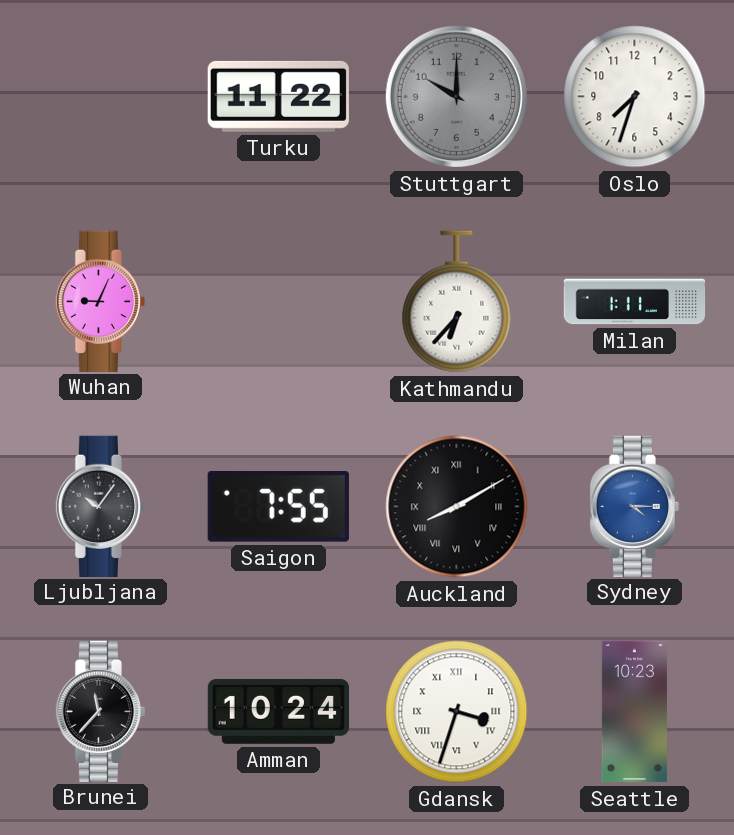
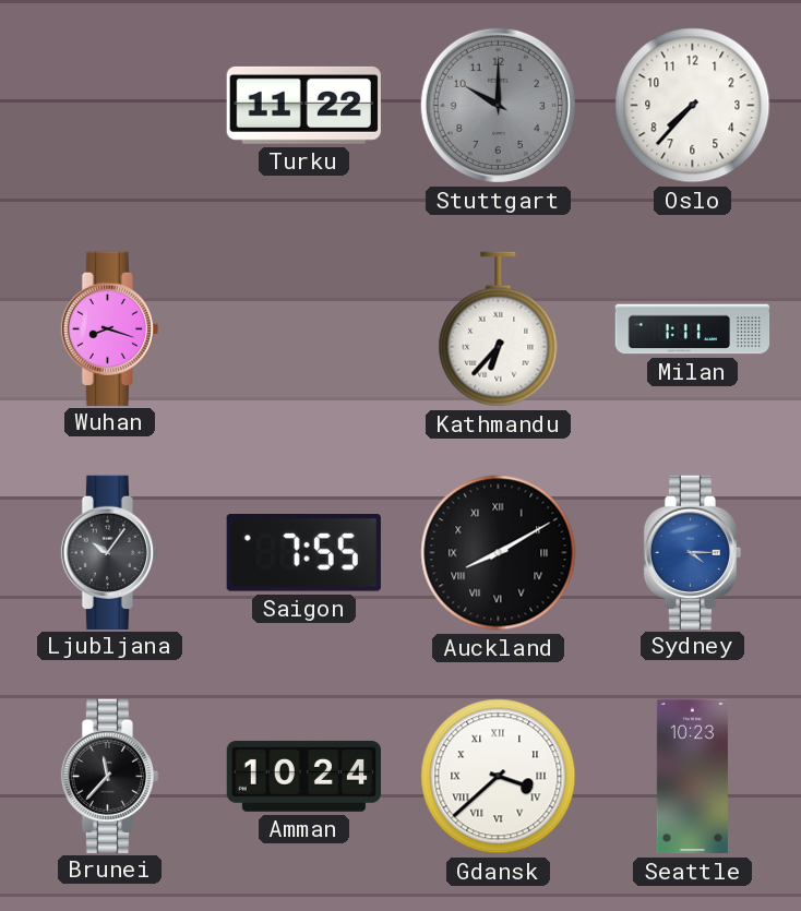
Oslo: 7:33 -> 7:37 (693, 106)
Wuhan: 9:04 -> 8:18 (110, 328)
Gdansk: 3:33 -> 3:38 (499, 777)
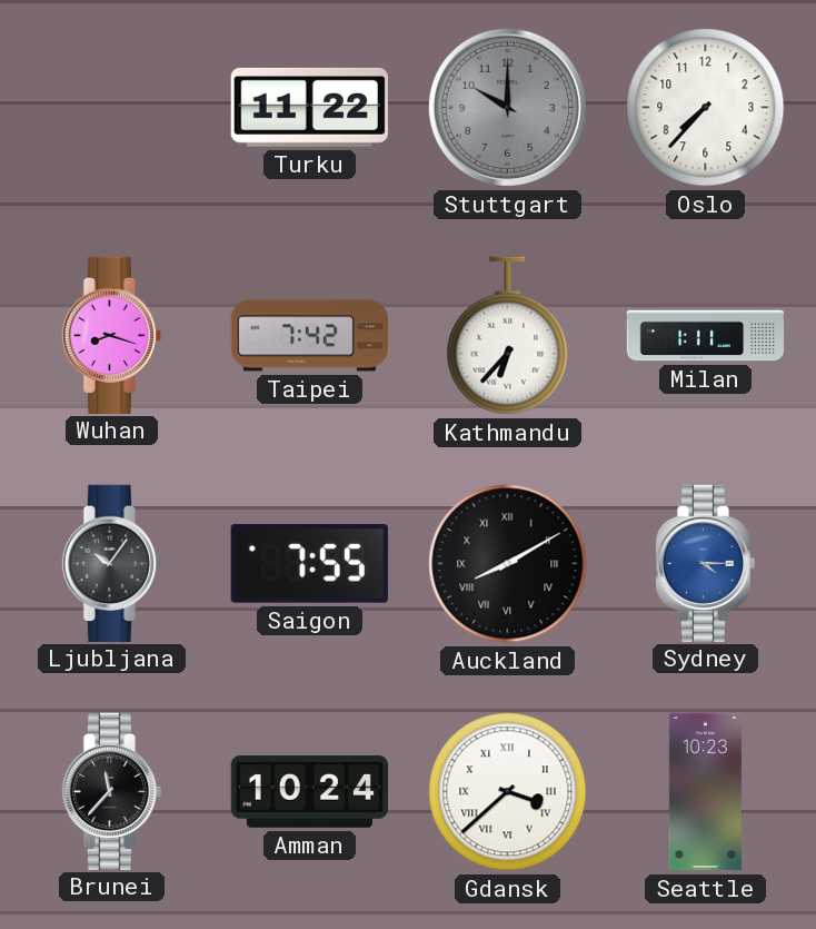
Taipei: none -> 7:42 (309, 336)
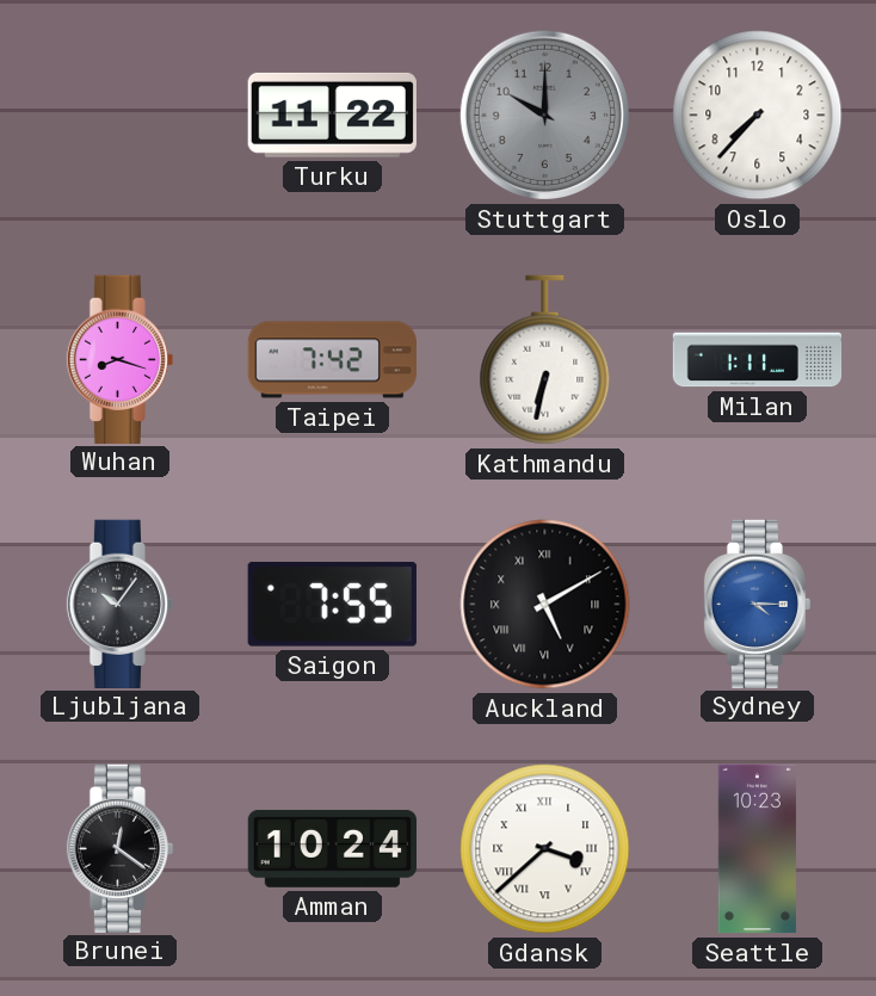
Kathmandu: 6:37 -> 6:32 (545, 360)
Auckland: 8:10 -> 5:10 (545, 605)
Brunei: 11:37 -> 12:21 (121, 848)
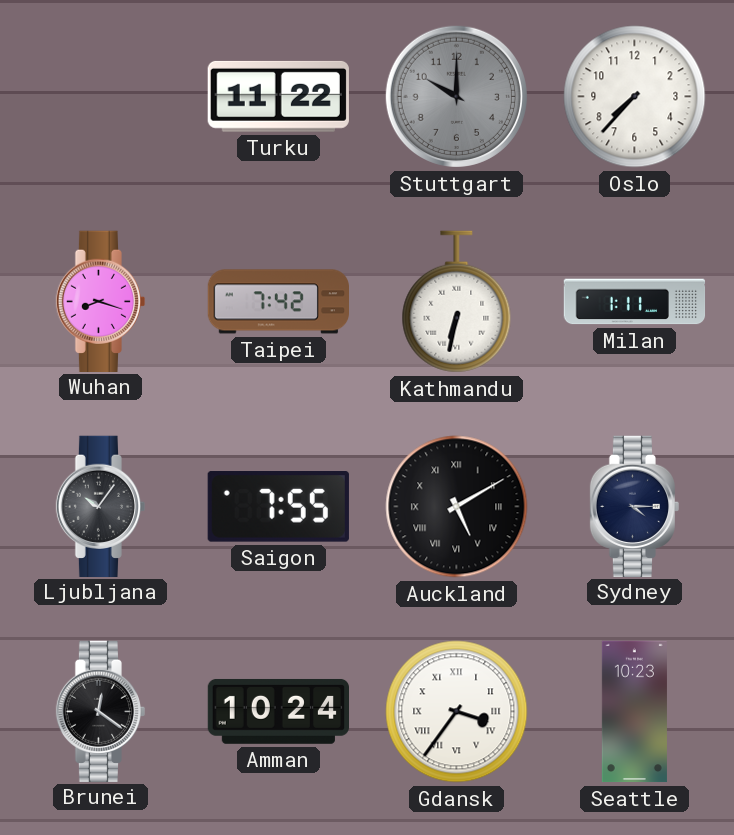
Sydney dial: blue -> navy (635, 506)
Gdansk: 3:38 -> 3:36 (457, 712)
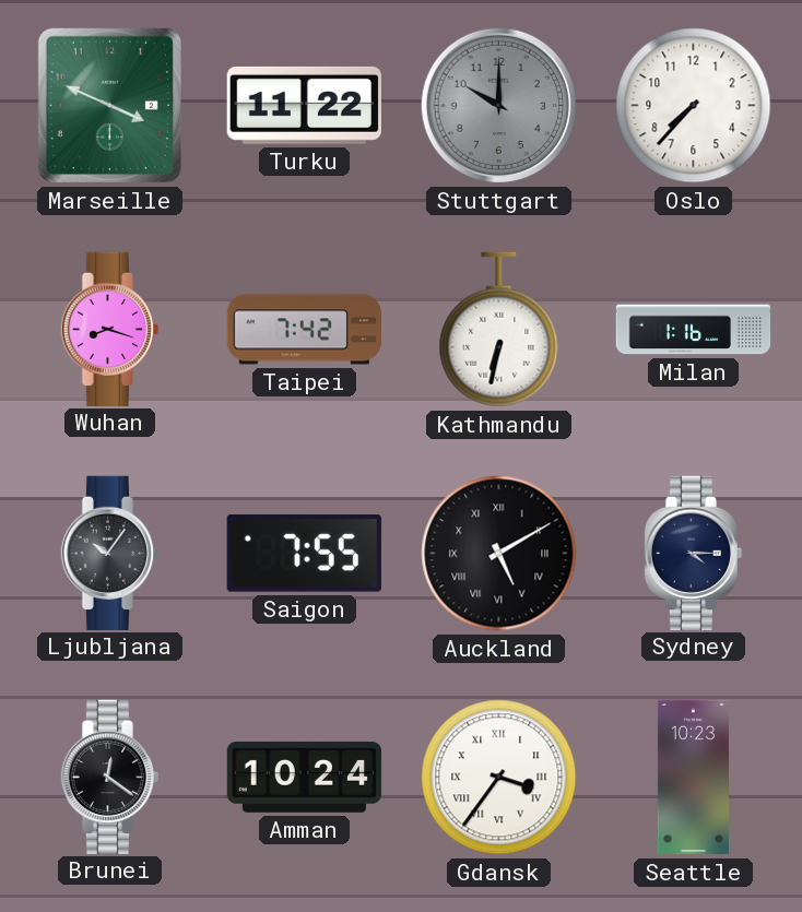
Marseille: none -> 3:49 (109, 105)
Milan: 1:11 -> 1:16 (694, 330)
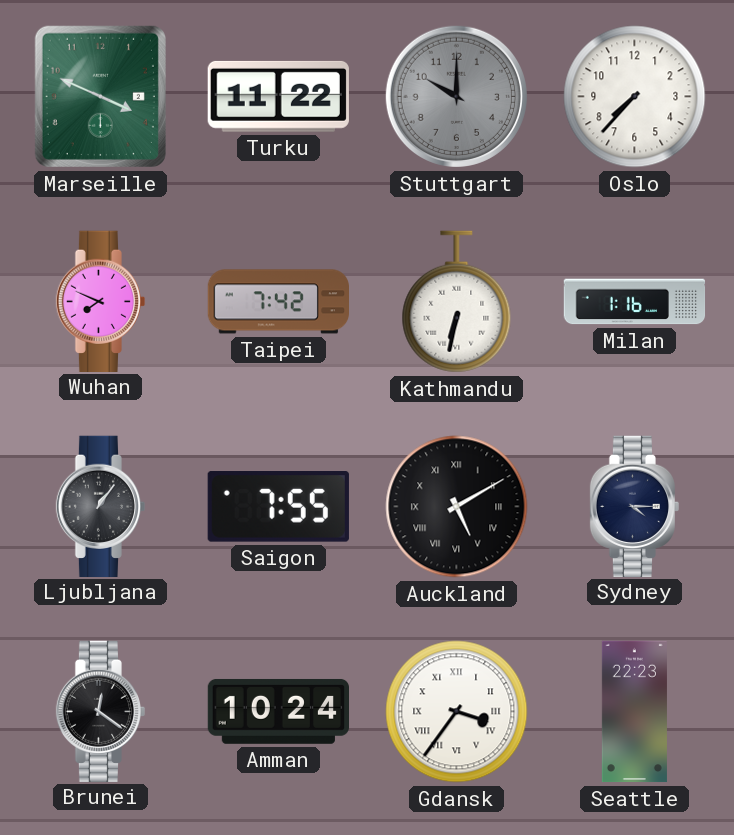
Wuhan: 8:18 -> 7:49 (101, 301)
Ljubljana: 10:06 -> 1:06 (101, 506)
Seattle: 10:23 -> 22:23 (634, 712)
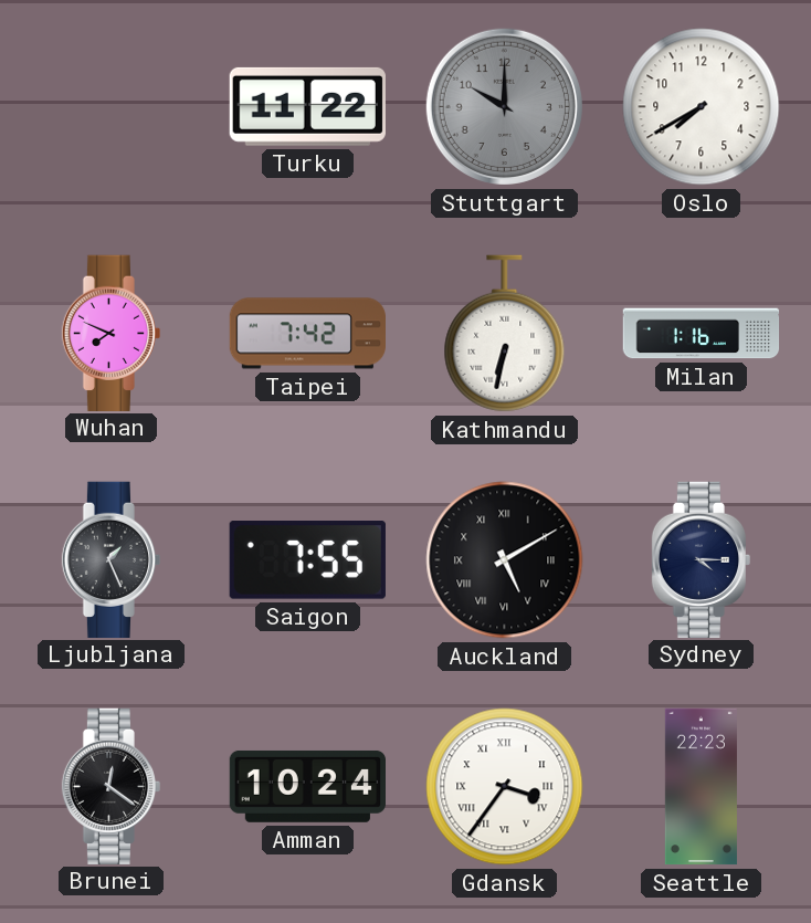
Marseille: 3:49 -> none (100, 96)
Oslo: 7:37 -> 7:40 (702, 107)
Ljubljana: 1:06 -> 1:26 (112, 559)
